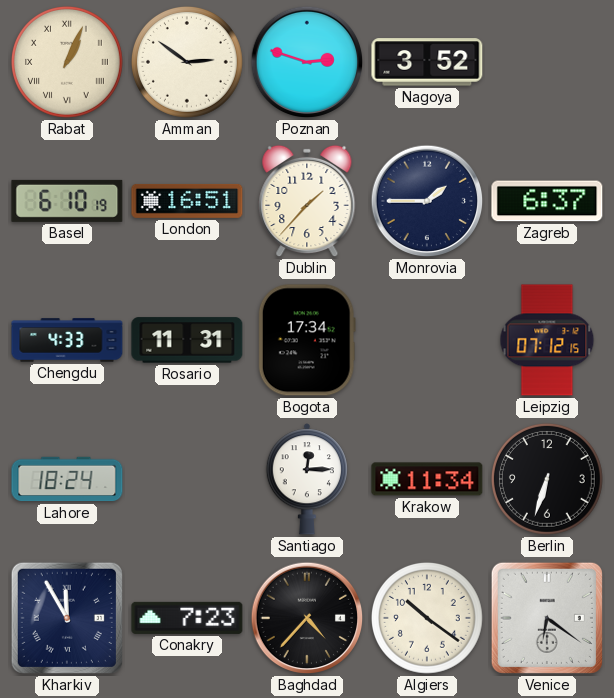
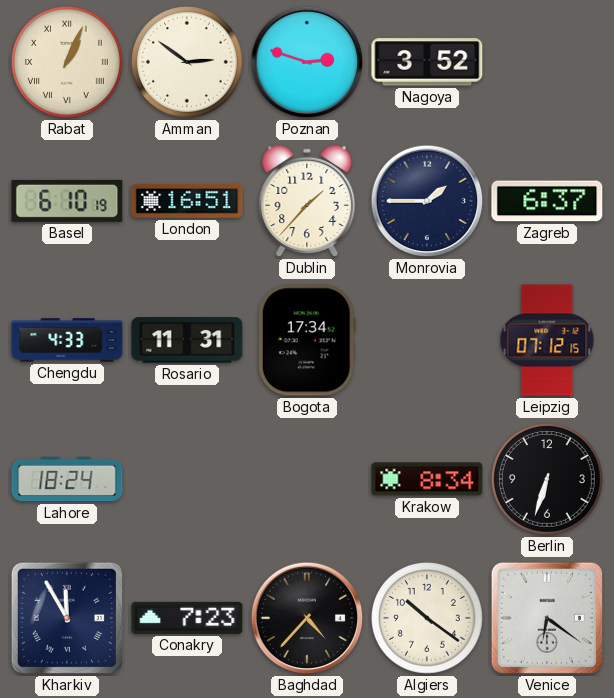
Santiago: 12:15 -> none (307, 479)
Krakow: 11:34 -> 8:34 (427, 479)
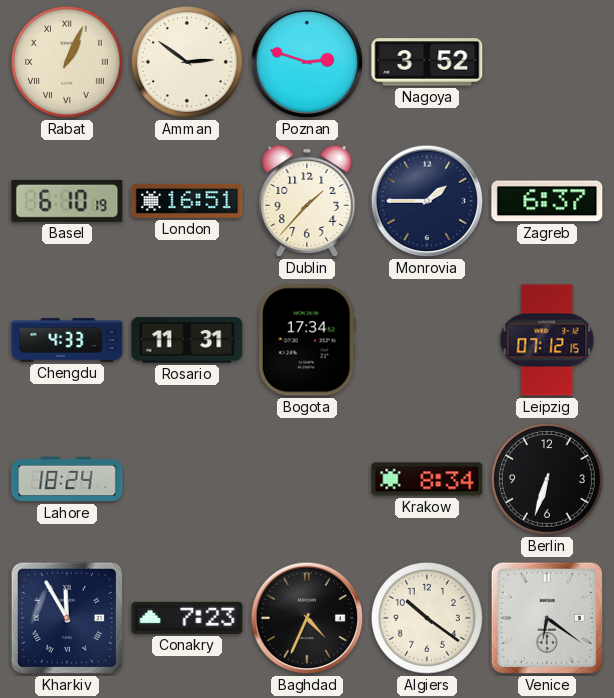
Baghdad: 4:37 -> 4:34 (307, 618)
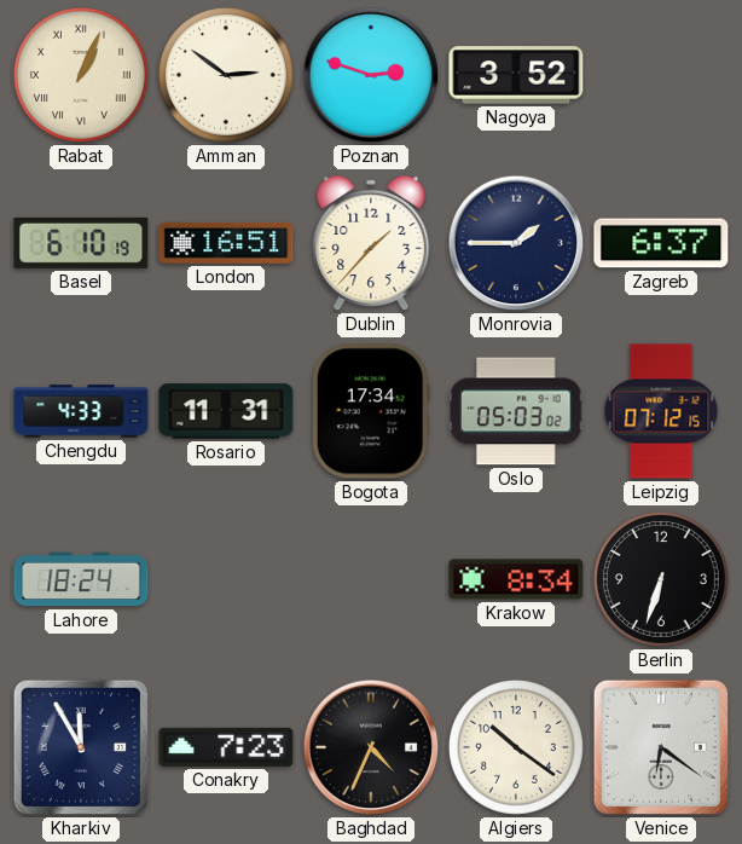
Oslo: none -> 05:03 (517, 411)
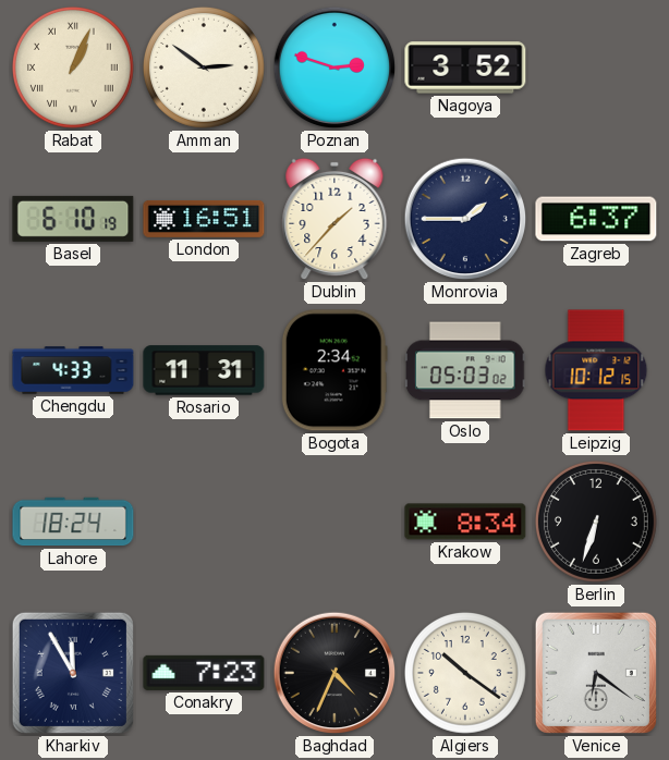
Bogota: 17:34 -> 2:34 (334, 370)
Leipzig: 07:12 -> 10:12 (596, 370)
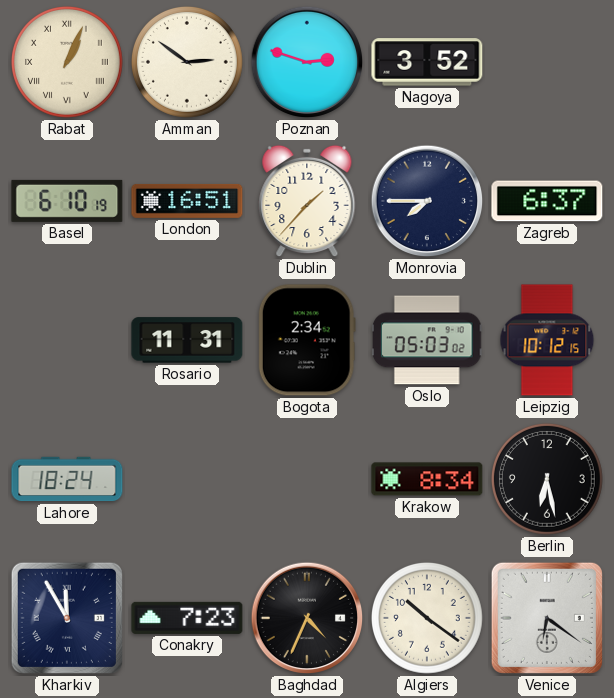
Monrovia: 1:45 -> 7:45 (427, 201)
Chengdu: 4:33 -> none (73, 370)
Berlin: 6:33 -> 6:28 (547, 479)
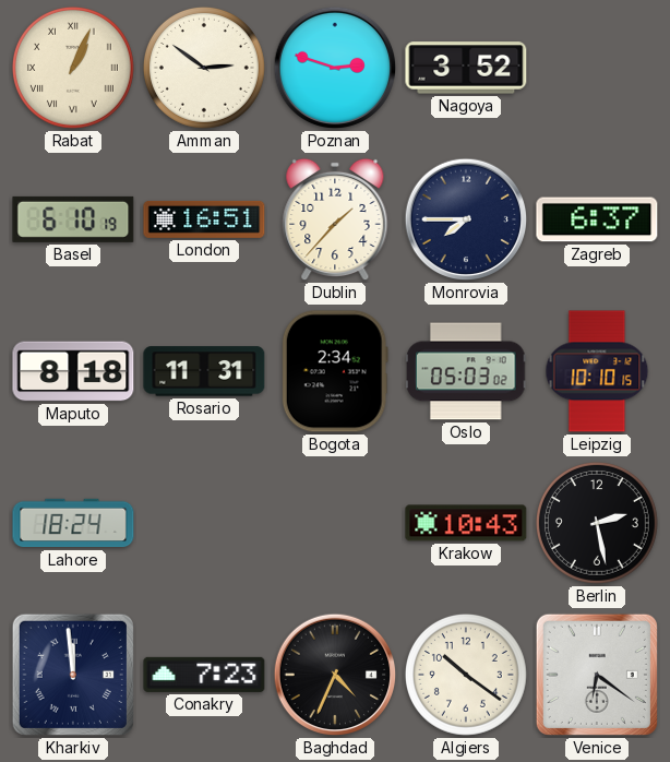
Maputo: none -> 8:18 (73, 371)
Leipzig: 10:12 -> 10:10 (597, 371)
Krakow: 8:34 -> 10:43 (466, 523)
Berlin: 6:28 -> 2:28 (597, 523)
Kharkiv: 11:55 -> 11:59 (73, 675)
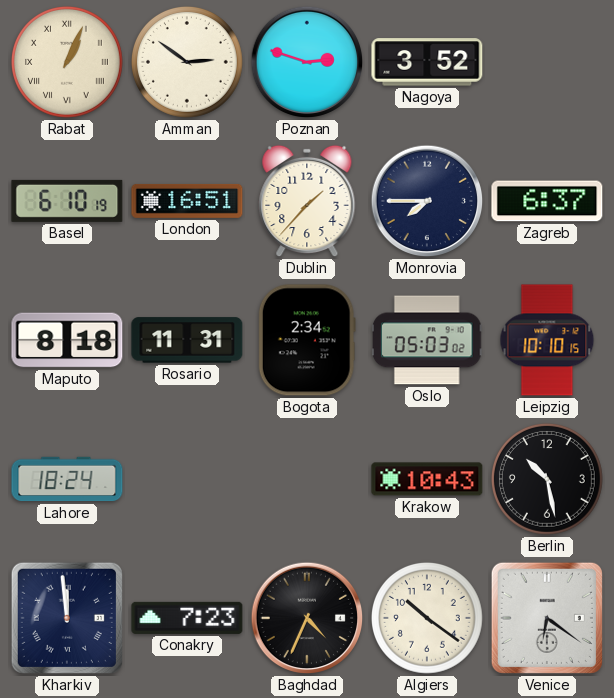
Berlin: 2:28 -> 10:28 (547, 479)
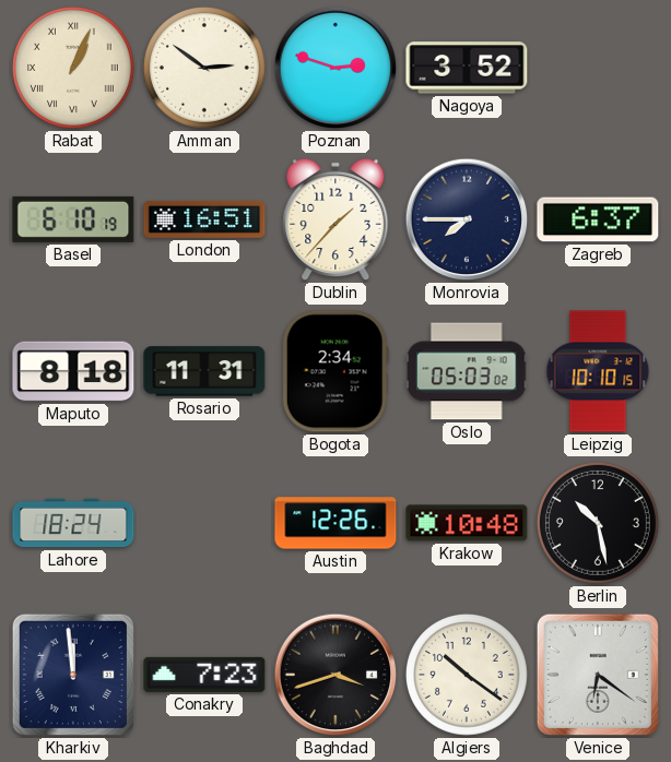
Austin: none -> 12:26 (335, 523)
Krakow: 10:43 -> 10:48 (467, 523)
Baghdad: 4:34 -> 3:42 (335, 675)
